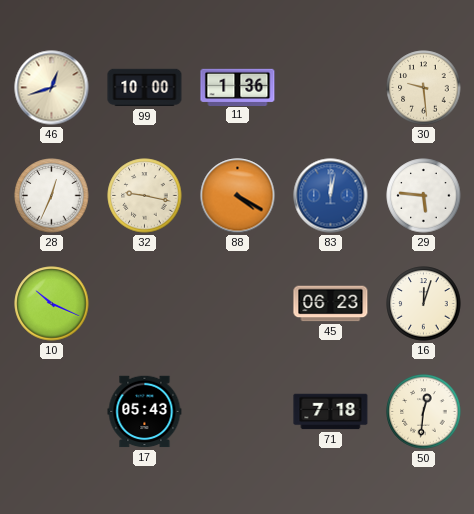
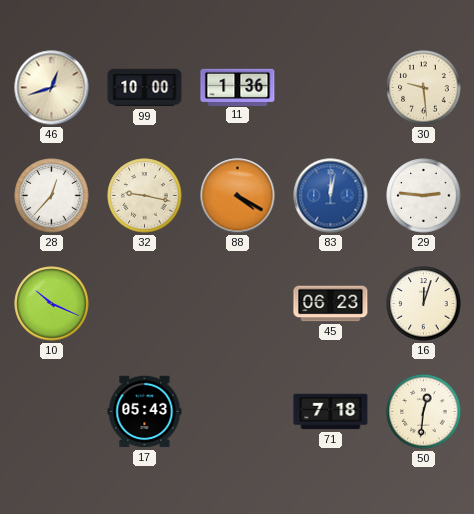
28: 12:34 -> 12:37 (52, 196)
29: 5:46 -> 2:46 (424, 196)
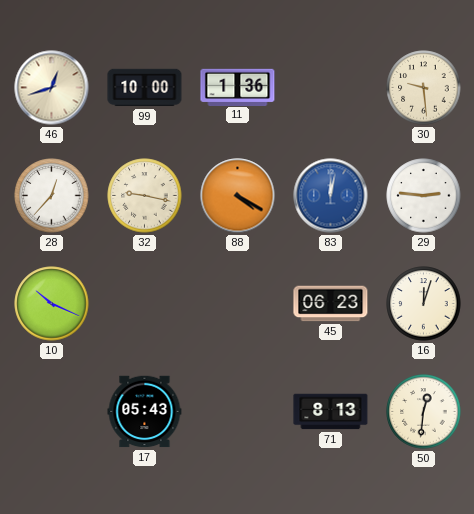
71: 7:18 -> 8:13 (331, 412)
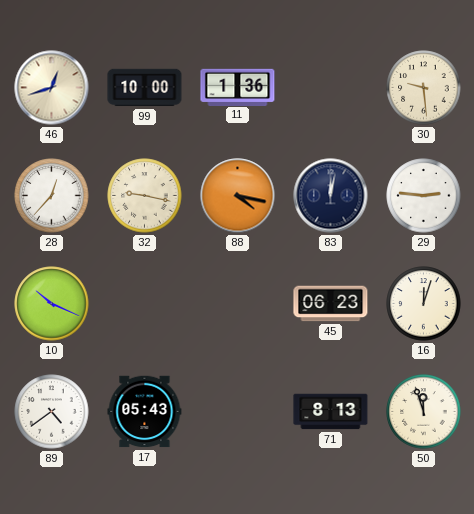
88: 4:20 -> 4:17 (238, 196)
83 dial: blue -> navy (331, 196)
89: none -> 4:39 (52, 412)
50: 12:31 -> 11:57 (424, 412)
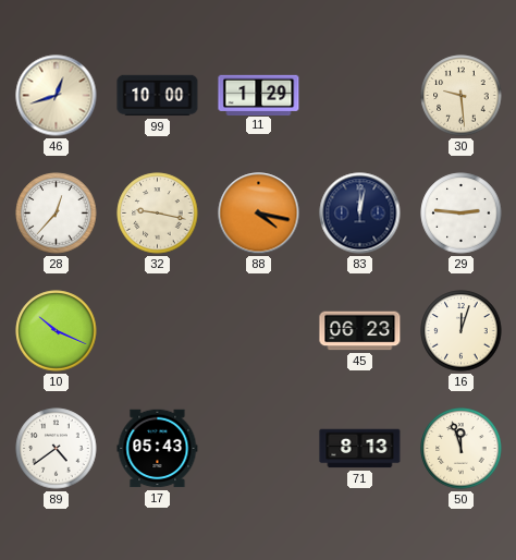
11: 1:36 -> 1:29 (259, 95)
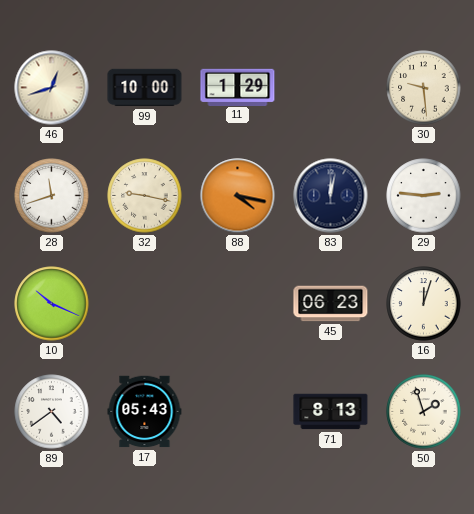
28: 12:37 -> 11:42 (52, 196)
50: 11:57 -> 1:57 (424, 412)
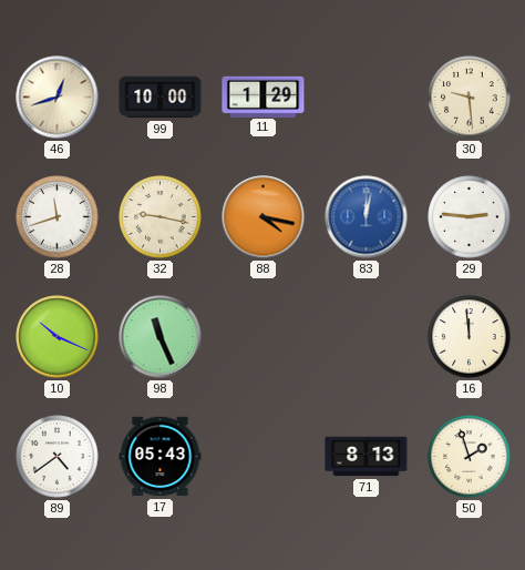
83 dial: navy -> blue (367, 217)
98: none -> 11:26 (161, 337)
45: 06:23 -> none (331, 304)
16: 12:03 -> 11:59 (470, 337)
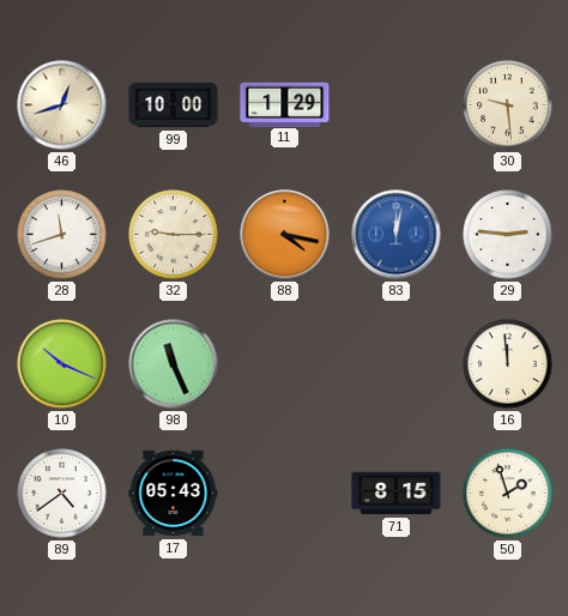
32: 9:17 -> 9:15 (174, 235)
71: 8:13 -> 8:15 (397, 494)
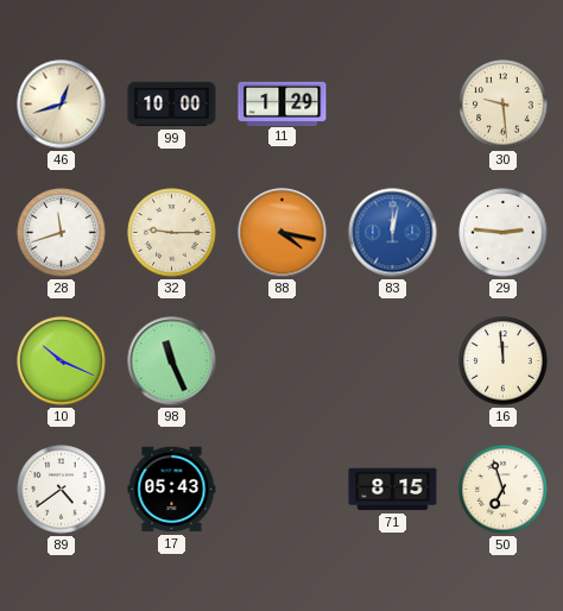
50: 1:57 -> 6:57 (504, 490)
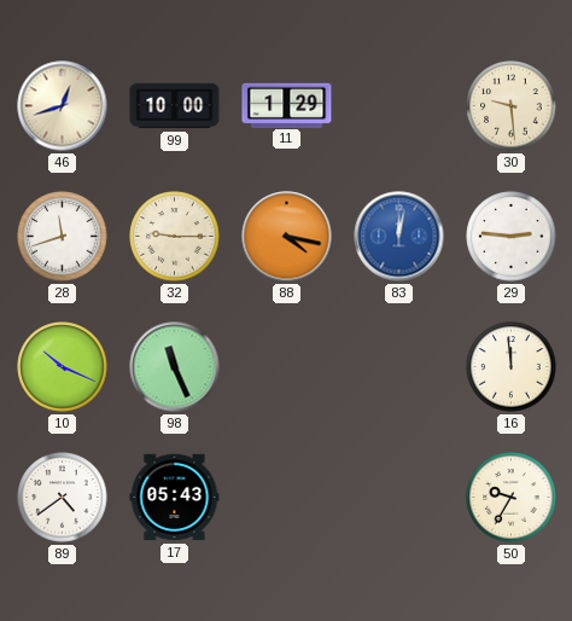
71: 8:15 -> none (393, 490)
50: 6:57 -> 9:35 (512, 498)
